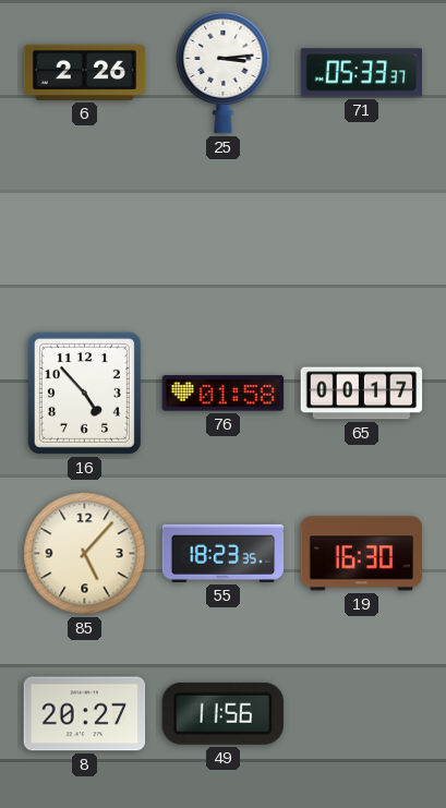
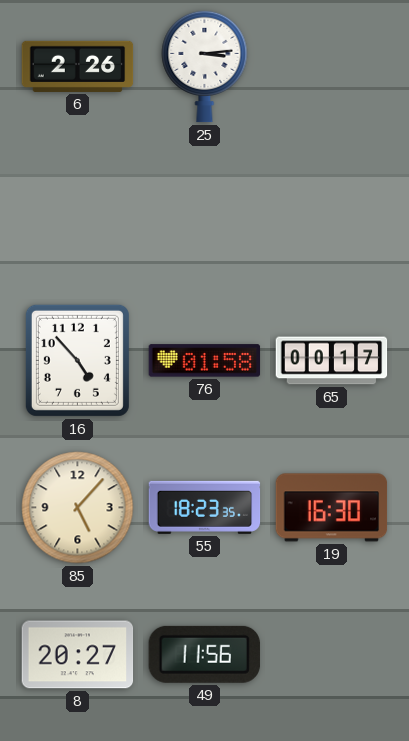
71: 05:33 -> none (362, 73)
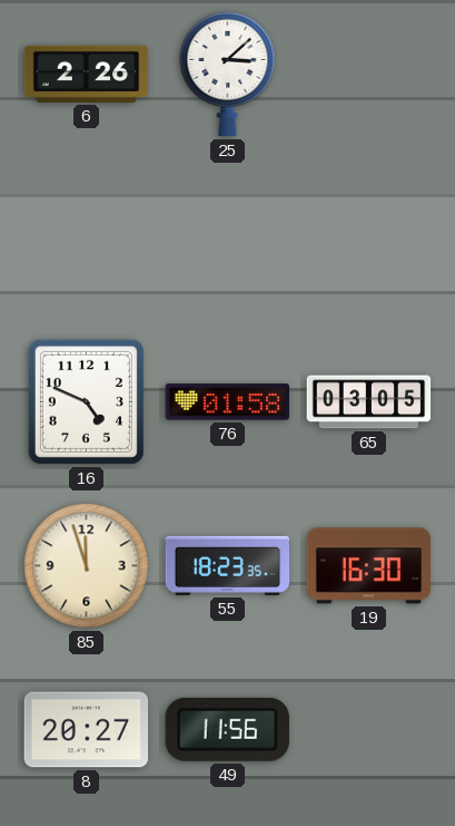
25: 3:14 -> 3:08 (228, 74)
16: 4:53 -> 4:49 (86, 401)
65: 00:17 -> 03:05 (369, 402)
85: 5:07 -> 11:57 (87, 566)
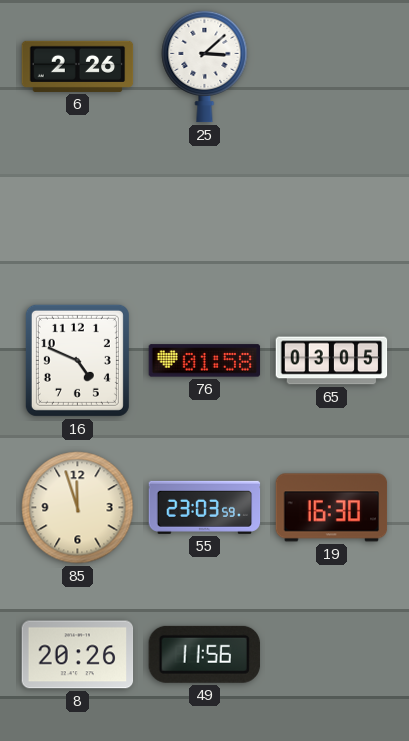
55: 18:23 -> 23:03 (205, 507)
8: 20:27 -> 20:26 (78, 655)
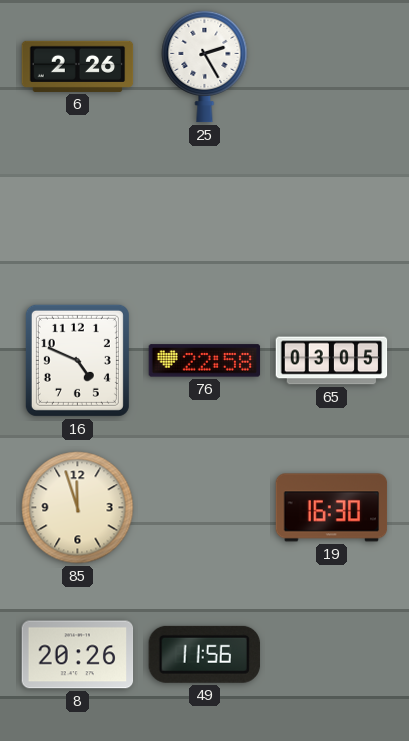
25: 3:08 -> 2:25 (205, 66)
76: 01:58 -> 22:58 (205, 361)
55: 23:03 -> none (205, 507)
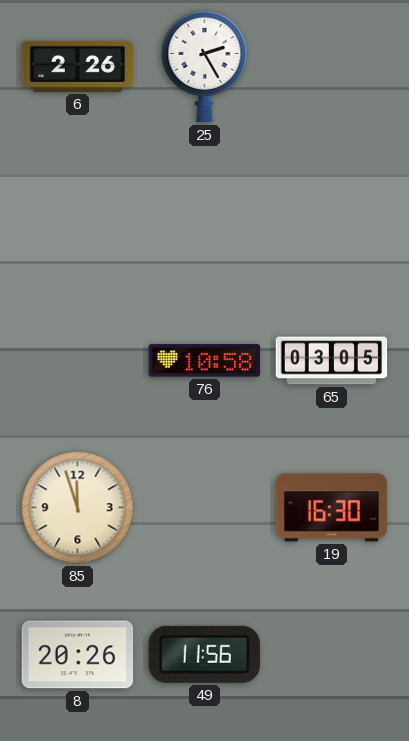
16: 4:49 -> none (77, 360)
76: 22:58 -> 10:58 (205, 361)
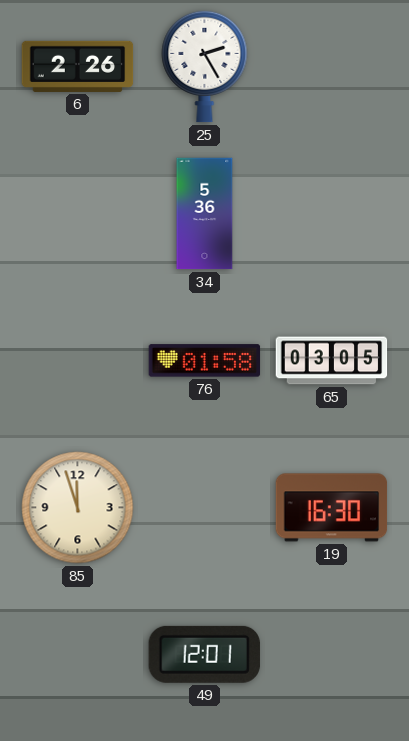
34: none -> 5:36 (205, 214)
76: 10:58 -> 01:58 (205, 361)
8: 20:26 -> none (78, 655)
49: 11:56 -> 12:01 (204, 654)
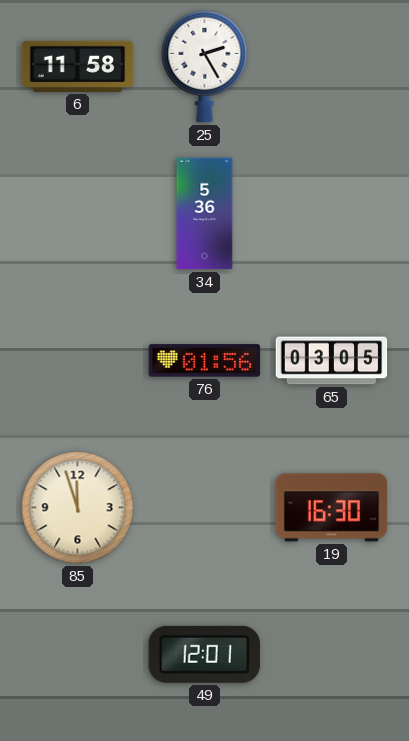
6: 2:26 -> 11:58 (78, 66)
76: 01:58 -> 01:56 (205, 361)
